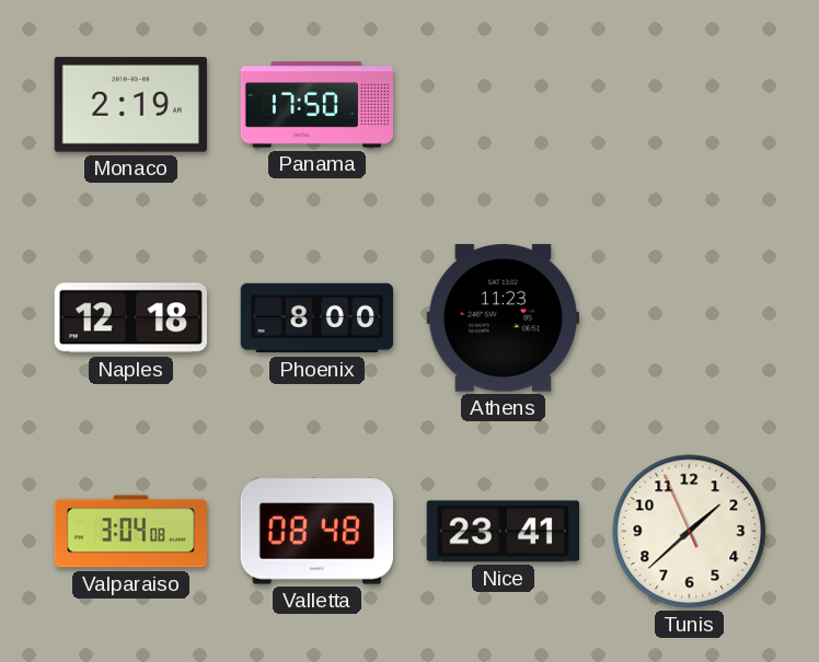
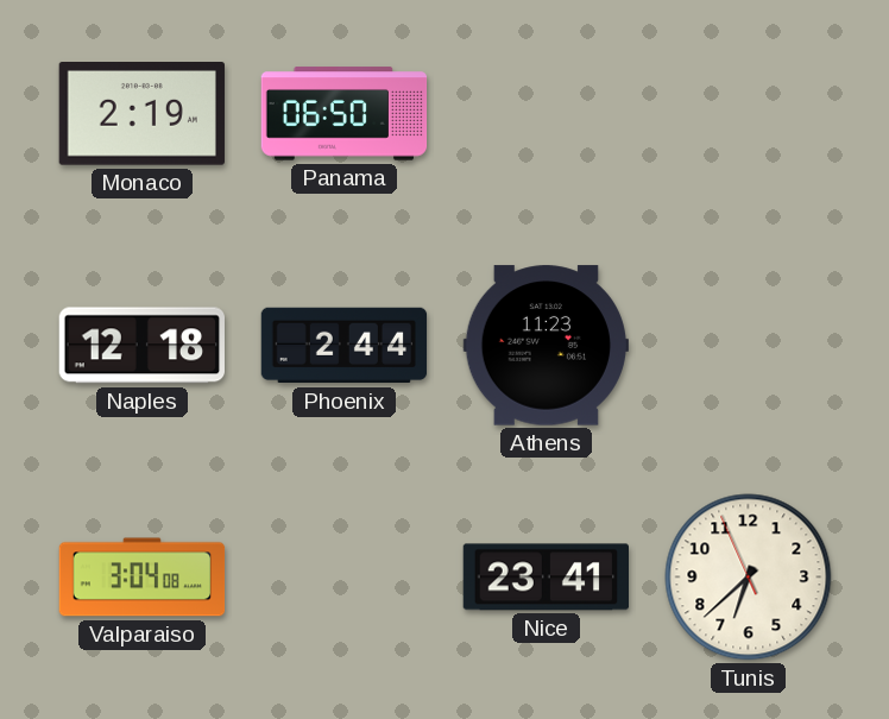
Panama: 17:50 -> 06:50 (345, 114)
Phoenix: 8:00 -> 2:44 (345, 346)
Valletta: 08:48 -> none (316, 532)
Tunis: 1:37 -> 6:37 (749, 578)
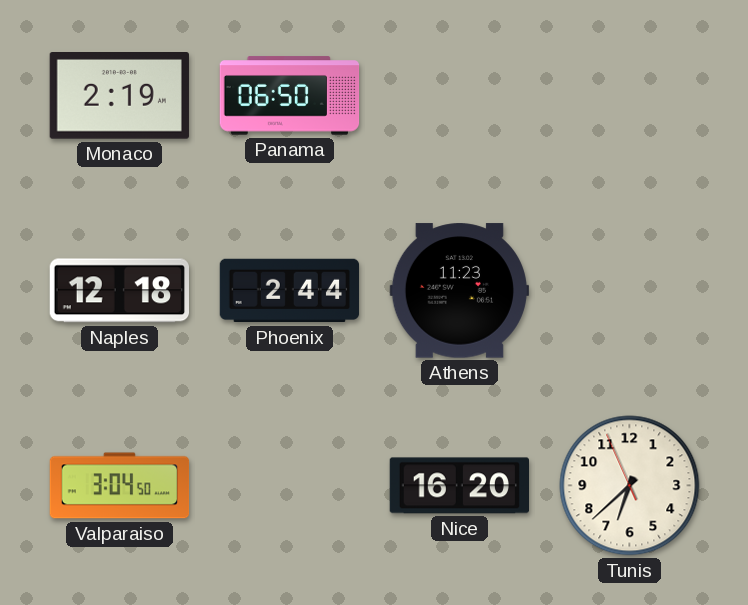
Valparaiso: 3:04:08 -> 3:04:50 (120, 486)
Nice: 23:41 -> 16:20 (459, 486)
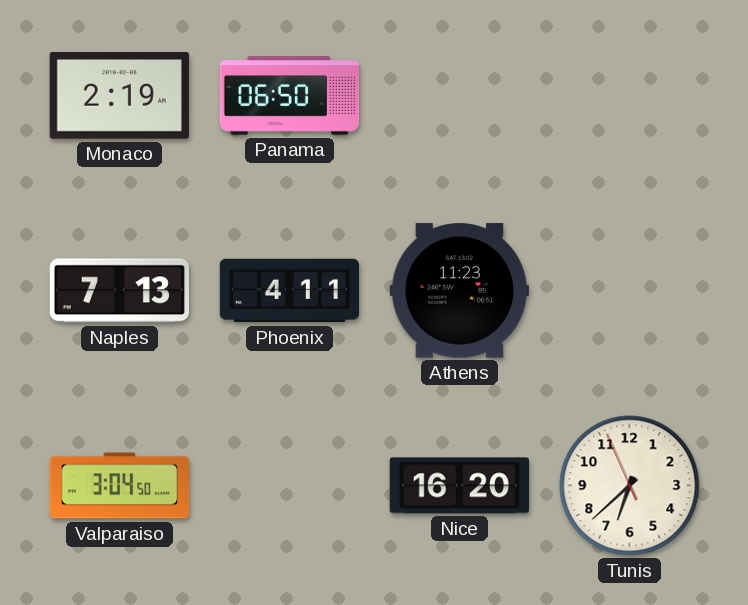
Naples: 12:18 -> 7:13 (119, 291)
Phoenix: 2:44 -> 4:11 (290, 291)
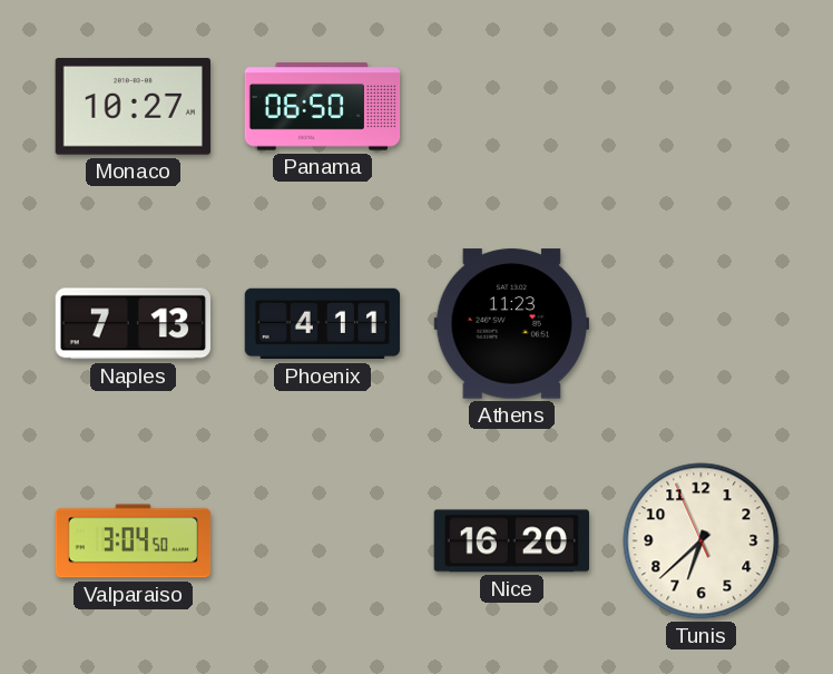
Monaco: 2:19 -> 10:27 (133, 107)
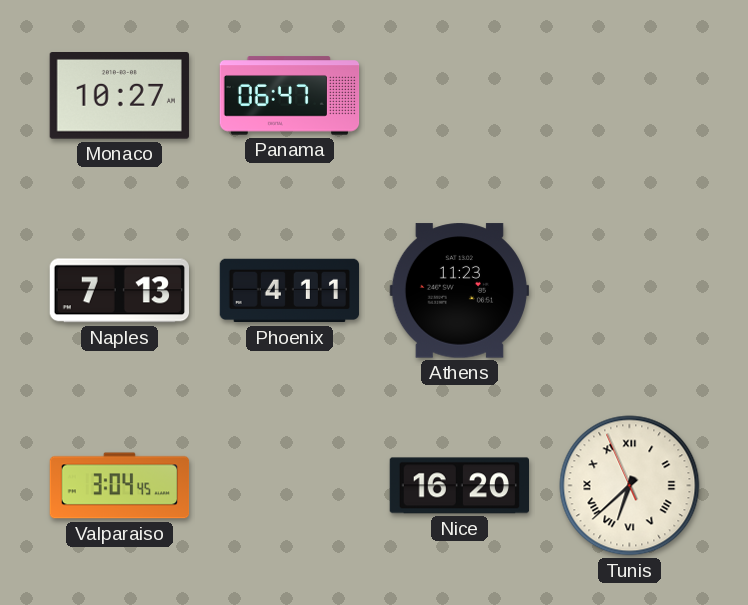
Panama: 06:50 -> 06:47 (290, 96)
Valparaiso: 3:04:50 -> 3:04:45 (120, 486)
Tunis numerals: Arabic -> Roman (630, 486)
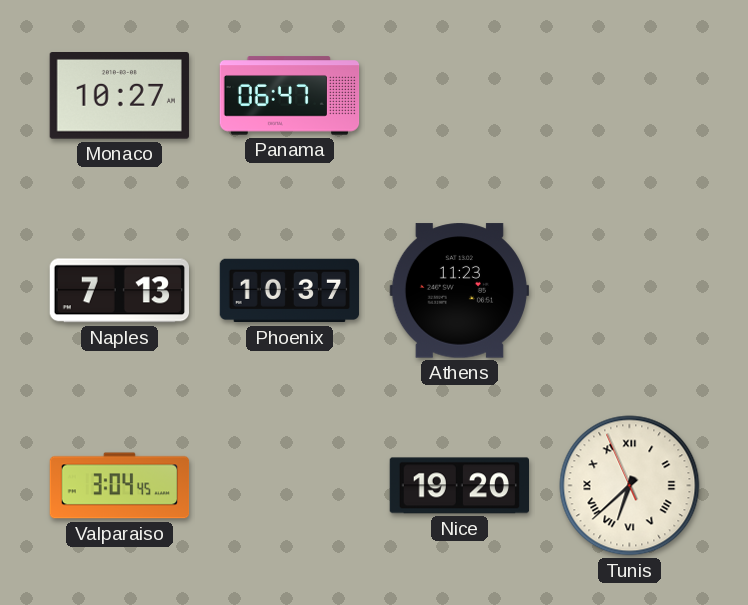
Phoenix: 4:11 -> 10:37 (290, 291)
Nice: 16:20 -> 19:20 (459, 486)
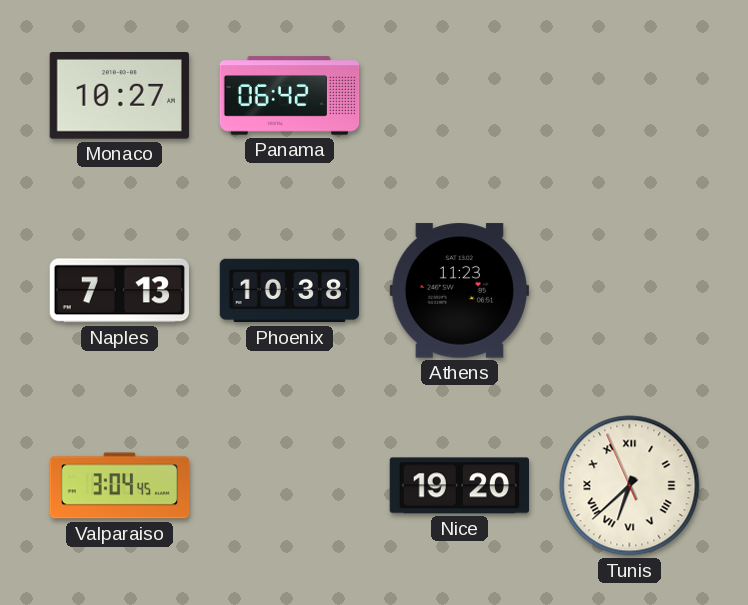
Panama: 06:47 -> 06:42 (290, 96)
Phoenix: 10:37 -> 10:38 (290, 291)
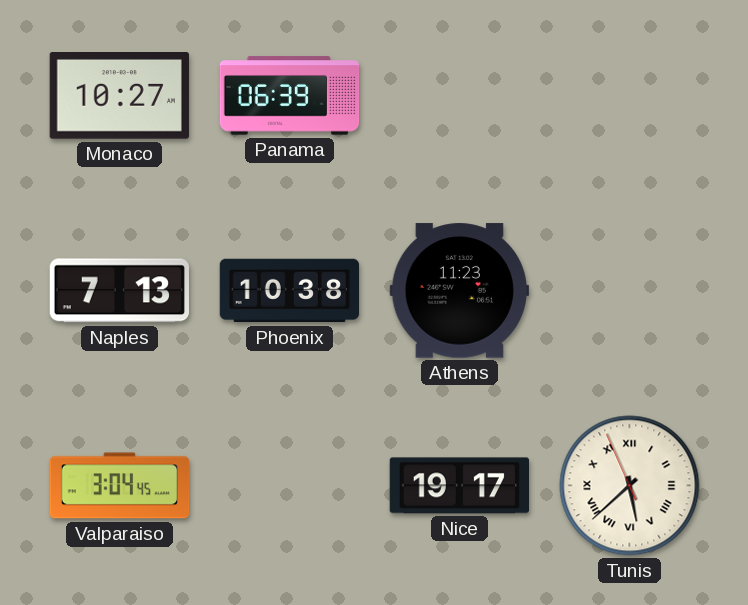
Panama: 06:42 -> 06:39 (290, 96)
Nice: 19:20 -> 19:17 (459, 486)
Tunis: 6:37 -> 5:37 (630, 486)
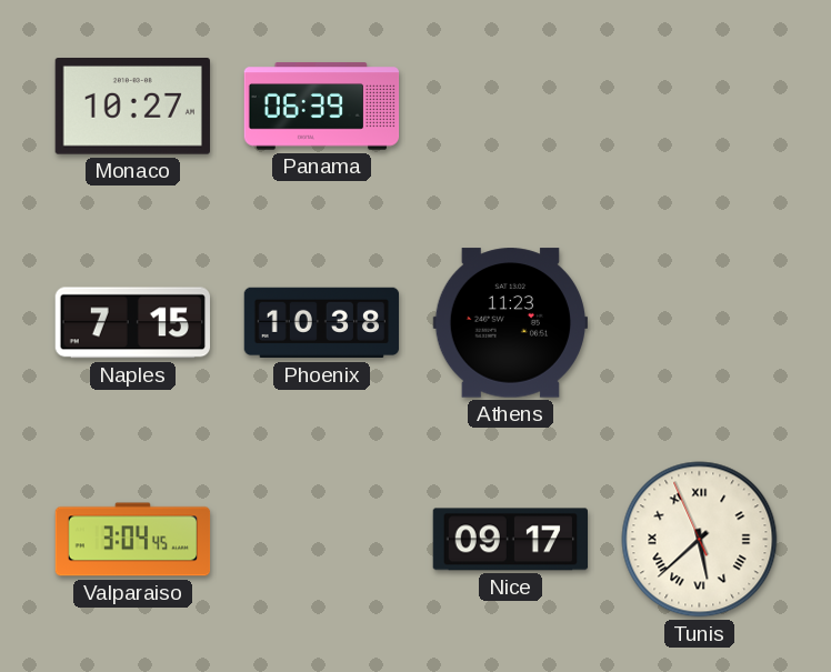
Naples: 7:13 -> 7:15 (132, 323)
Nice: 19:17 -> 09:17 (510, 540)
